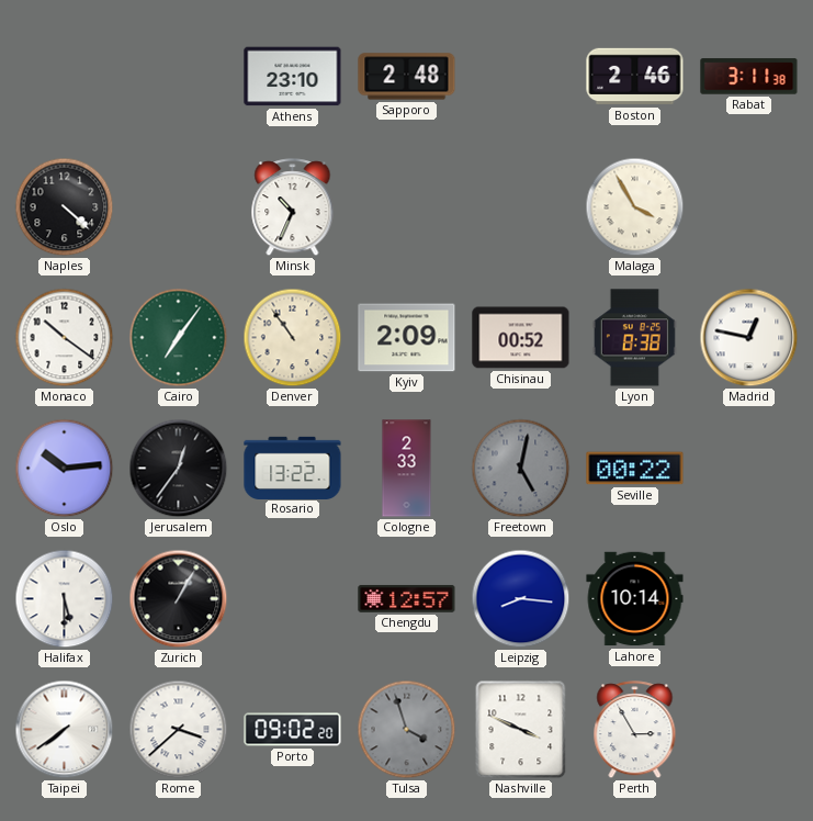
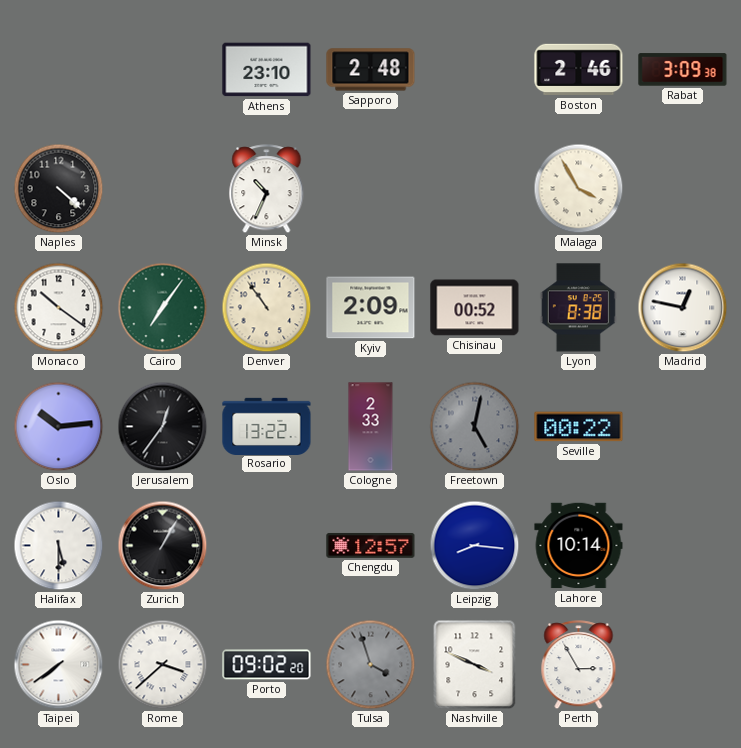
Rabat: 3:11 -> 3:09 (683, 70)
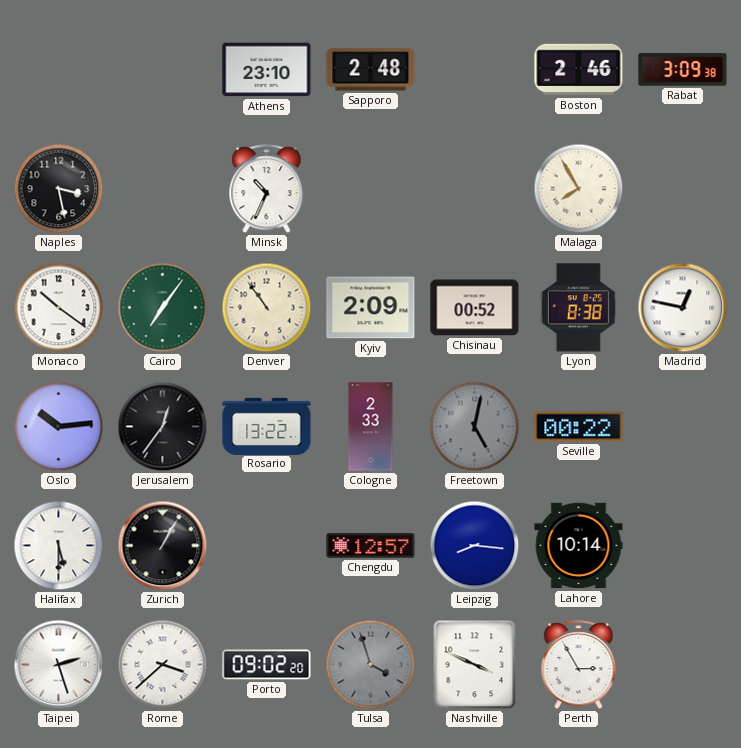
Naples: 4:22 -> 3:28 (59, 189)
Malaga: 3:55 -> 7:55 (579, 189)
Taipei: 7:39 -> 2:27 (59, 665)
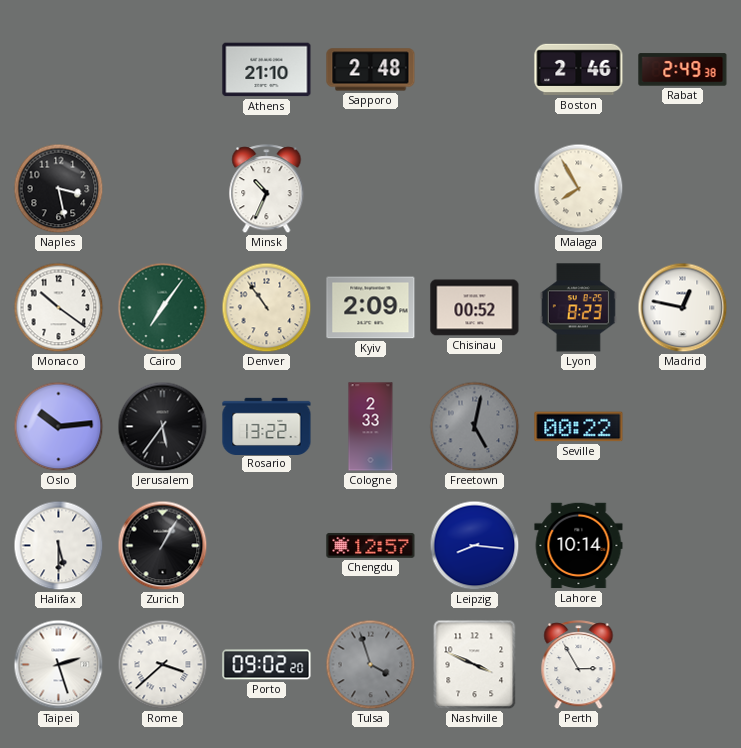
Athens: 23:10 -> 21:10 (267, 70)
Rabat: 3:09 -> 2:49 (683, 70)
Lyon: 8:38 -> 8:23 (578, 308)
Jerusalem: 12:36 -> 5:36 (163, 427)
